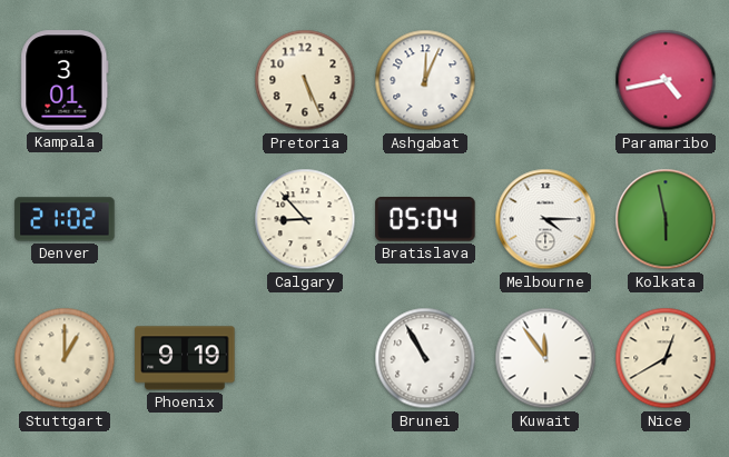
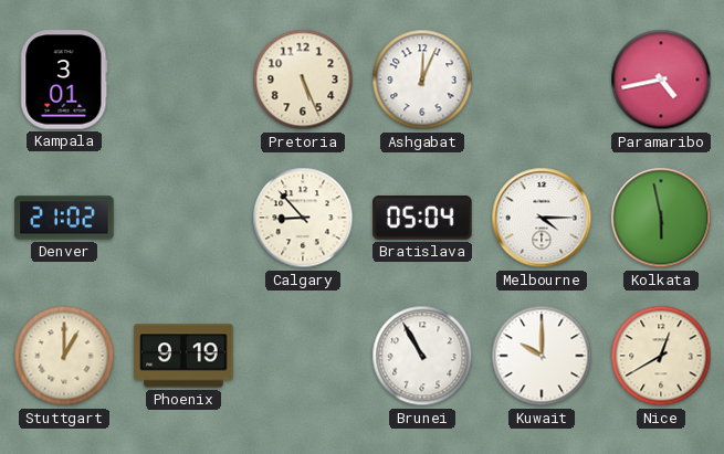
Kuwait: 11:54 -> 10:00 (542, 356)
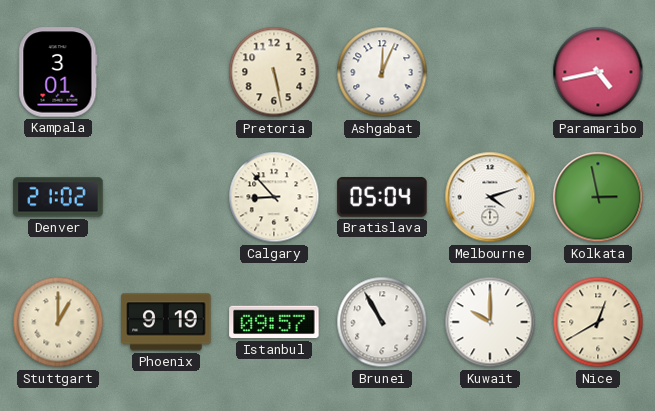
Pretoria: 5:26 -> 5:28 (274, 72)
Melbourne: 4:15 -> 4:12 (490, 197)
Kolkata: 5:58 -> 2:58 (598, 197)
Istanbul: none -> 09:57 (274, 322)
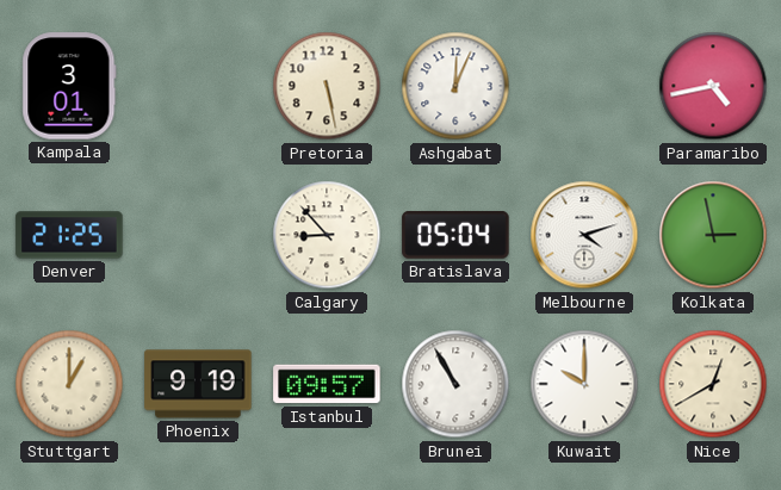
Denver: 21:02 -> 21:25 (69, 235)
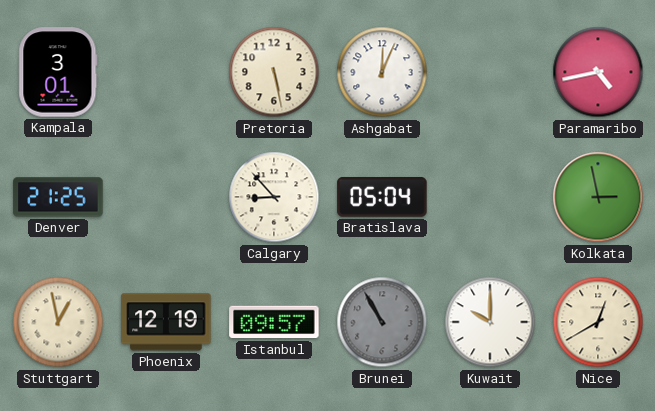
Melbourne: 4:12 -> none (584, 235)
Stuttgart: 1:00 -> 12:58 (58, 322)
Phoenix: 9:19 -> 12:19 (166, 322)
Brunei dial: white -> grey (382, 322)
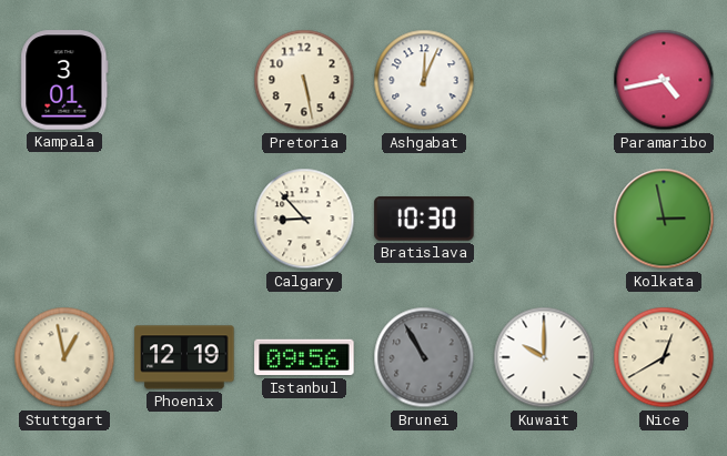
Denver: 21:25 -> none (58, 197)
Bratislava: 05:04 -> 10:30 (424, 220)
Istanbul: 09:57 -> 09:56 (304, 357)
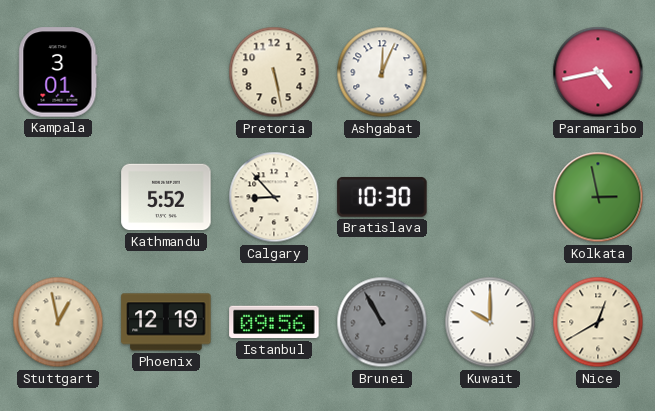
Kathmandu: none -> 5:52 (166, 197)
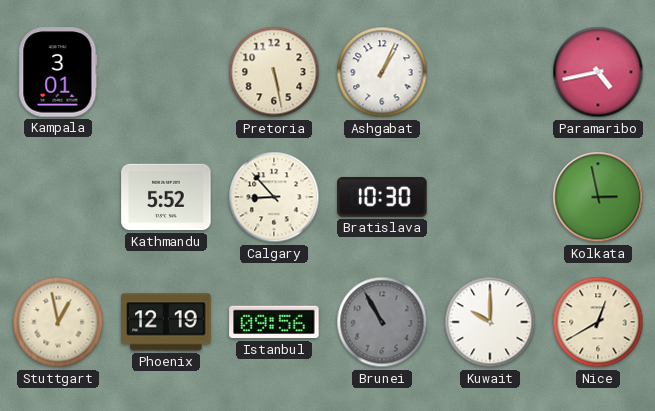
Ashgabat: 12:04 -> 1:04 (382, 72)
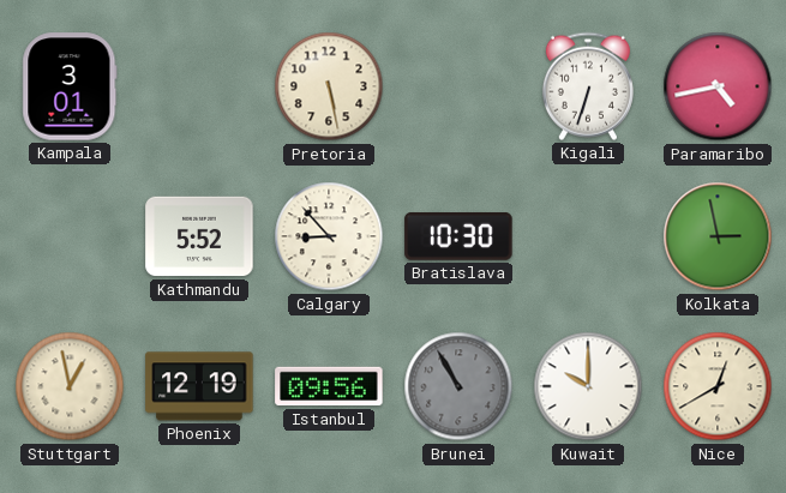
Ashgabat: 1:04 -> none (382, 72)
Kigali: none -> 6:33 (588, 86)
